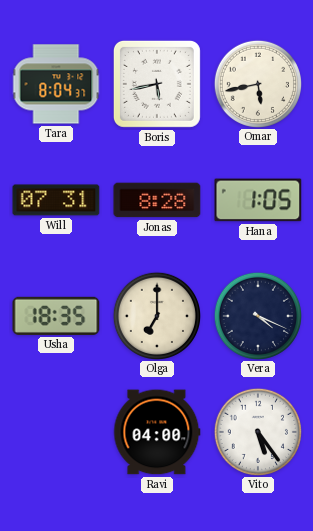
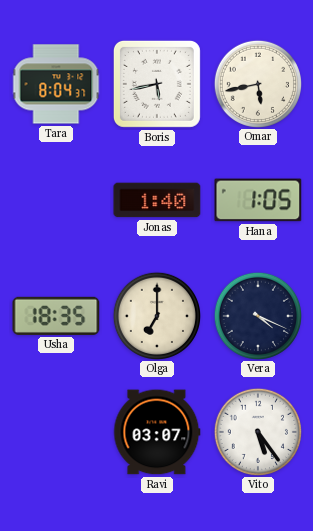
Will: 07:31 -> none (56, 200)
Jonas: 8:28 -> 1:40 (157, 200)
Ravi: 04:00 -> 03:07 (157, 432)
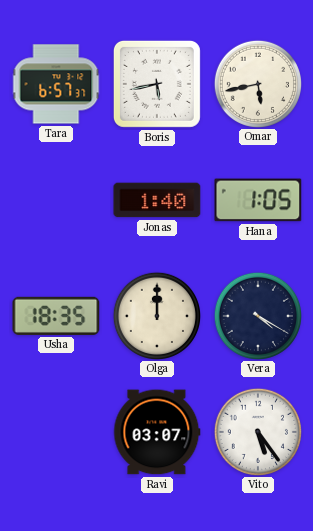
Tara: 8:04 -> 6:57 (56, 84)
Olga: 7:00 -> 12:00 (156, 315)
Vera: 4:19 -> 4:20 (257, 315)
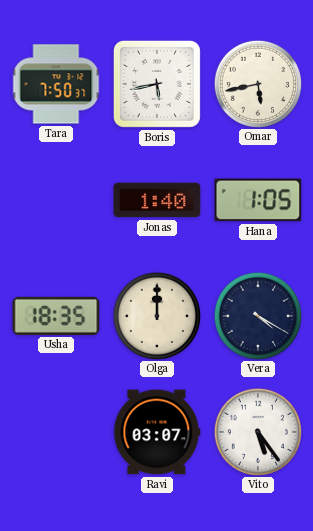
Tara: 6:57 -> 7:50 (56, 84)
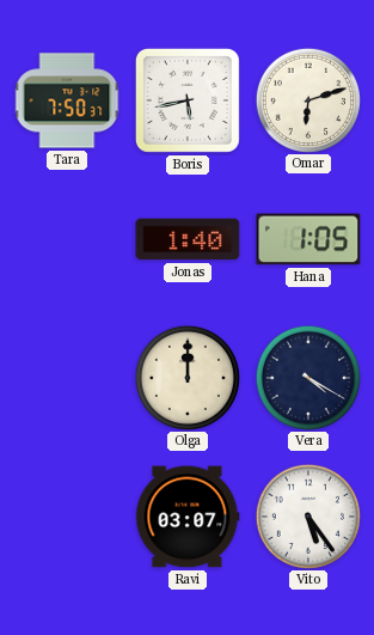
Omar: 5:43 -> 6:12 (307, 99)
Usha: 18:35 -> none (56, 316)
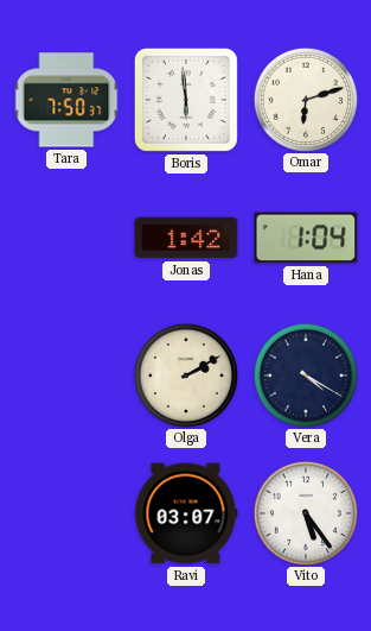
Boris: 5:43 -> 5:59 (186, 100)
Jonas: 1:40 -> 1:42 (186, 238)
Hana: 1:05 -> 1:04 (306, 238)
Olga: 12:00 -> 2:10 (185, 374)
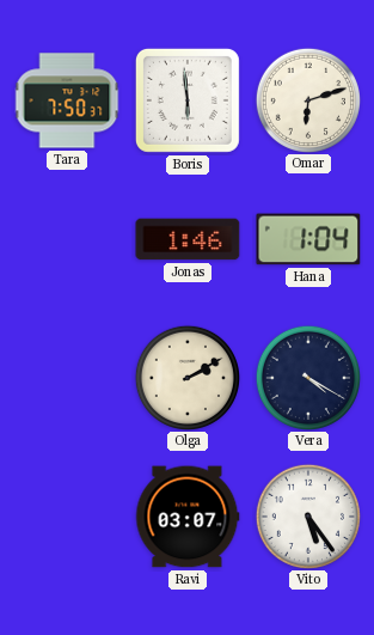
Jonas: 1:42 -> 1:46 (188, 239)
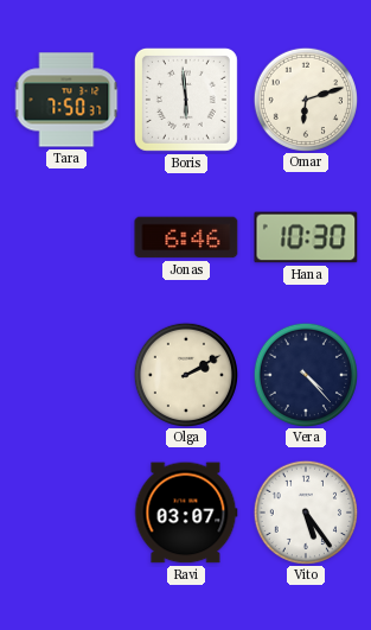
Jonas: 1:46 -> 6:46 (186, 237)
Hana: 1:04 -> 10:30 (306, 237)
Vera: 4:20 -> 4:23 (305, 374)
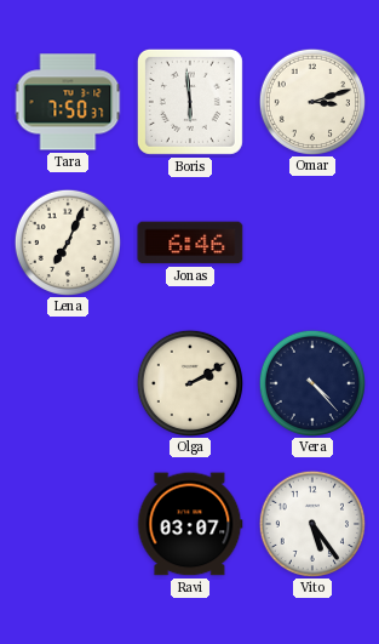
Omar: 6:12 -> 3:12 (311, 101)
Lena: none -> 7:04 (67, 241)
Hana: 10:30 -> none (306, 237)
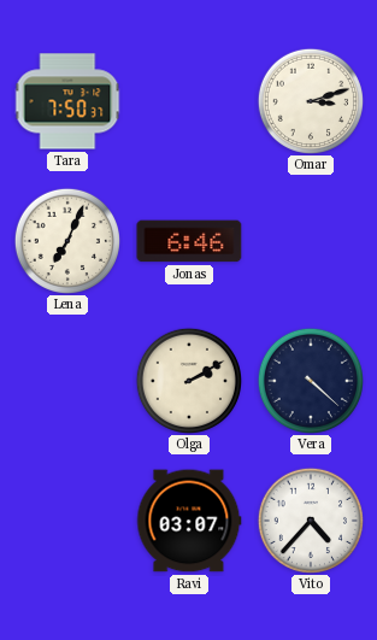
Boris: 5:59 -> none (190, 102)
Vera: 4:23 -> 4:22 (310, 380)
Vito: 5:24 -> 4:37 (310, 519)
